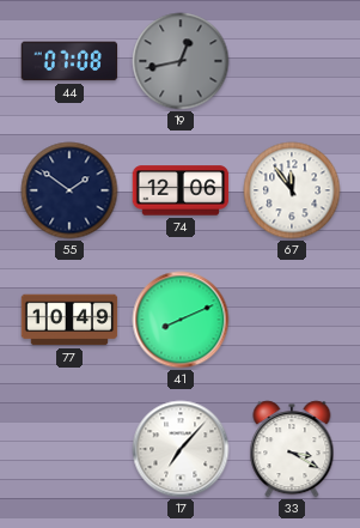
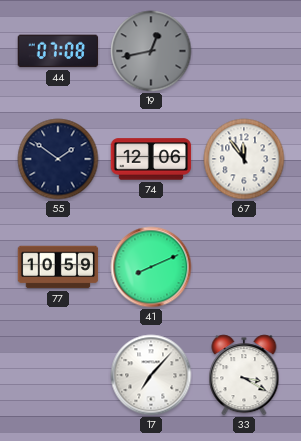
77: 10:49 -> 10:59 (58, 267)
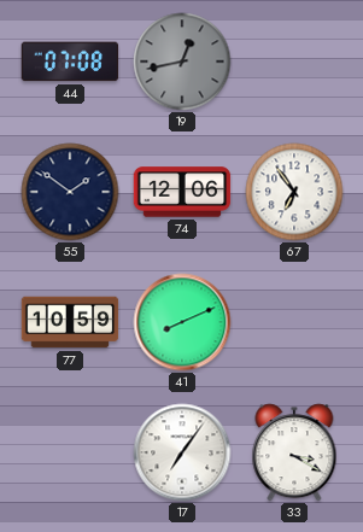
67: 11:54 -> 6:54 (294, 192)
17: 7:07 -> 7:06 (182, 452)
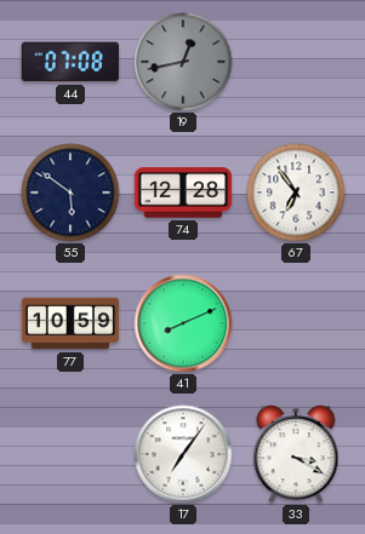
55: 1:51 -> 5:51 (70, 193)
74: 12:06 -> 12:28 (183, 193)
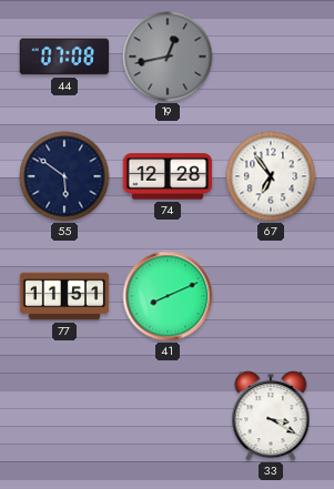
77: 10:59 -> 11:51 (64, 296)
17: 7:06 -> none (183, 454)
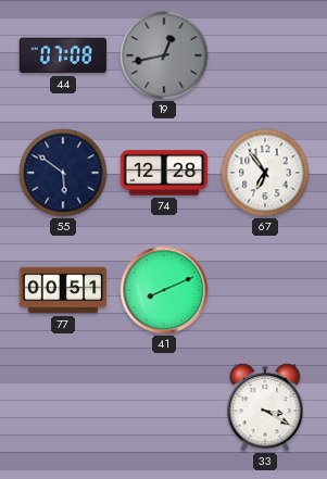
77: 11:51 -> 00:51 (63, 290)
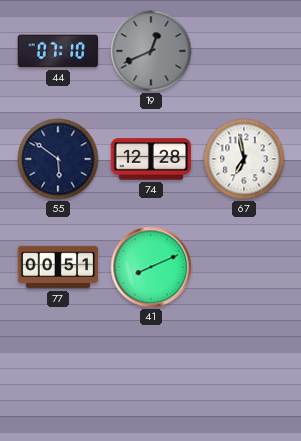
44: 07:08 -> 07:10 (58, 51)
19: 12:43 -> 12:41 (151, 51)
67: 6:54 -> 6:58 (244, 159)
33: 3:20 -> none (265, 407)
